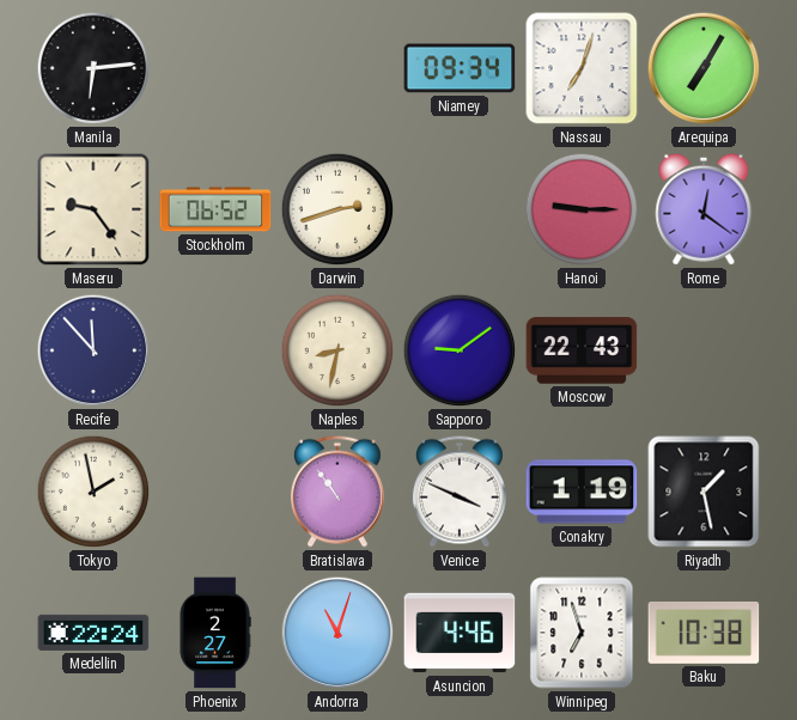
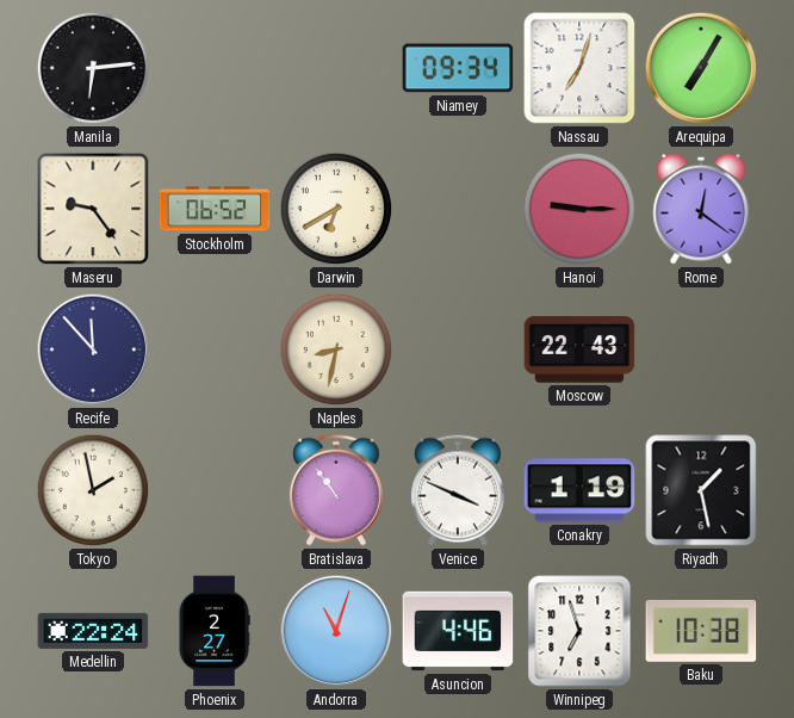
Darwin: 2:42 -> 6:40 (336, 209)
Sapporo: 9:09 -> none (460, 350)
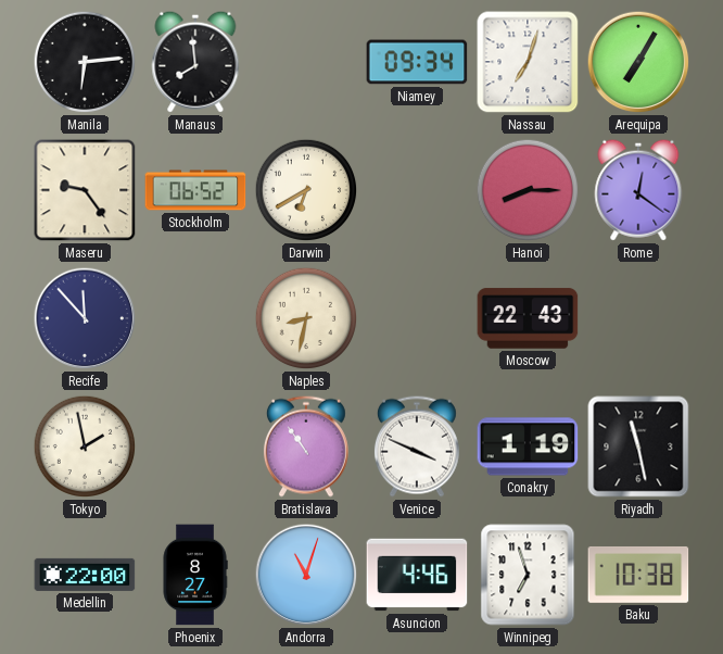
Manaus: none -> 7:59 (195, 62)
Hanoi: 9:15 -> 8:15 (528, 190)
Riyadh: 1:28 -> 11:28 (638, 447)
Medellin: 22:24 -> 22:00 (85, 575)
Phoenix: 2:27 -> 8:27 (195, 575)
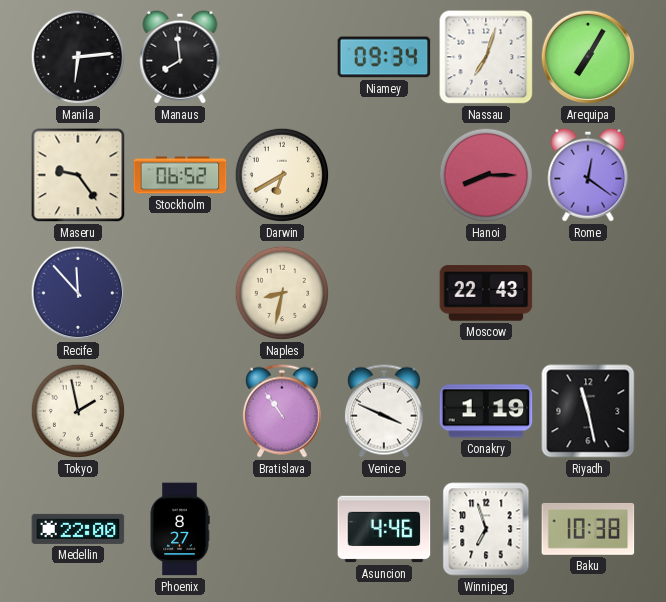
Andorra: 11:03 -> none (306, 575)
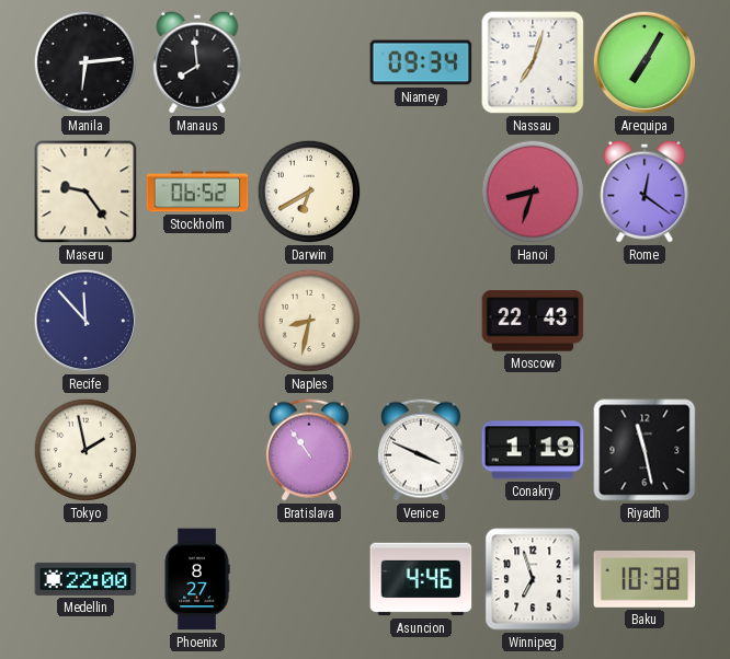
Hanoi: 8:15 -> 8:33 (533, 192)
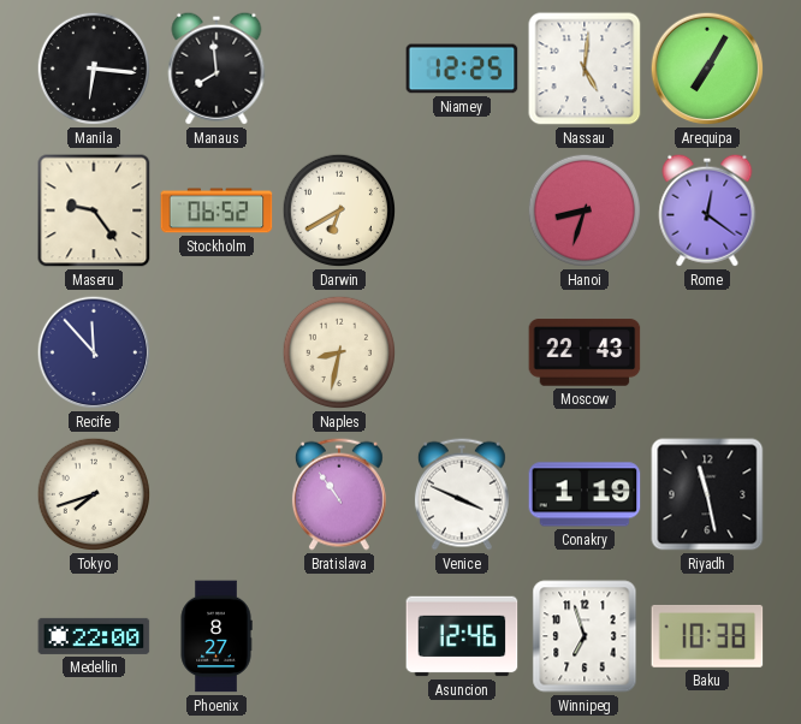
Manila: 6:14 -> 6:16 (94, 69)
Niamey: 09:34 -> 12:25 (462, 69)
Nassau: 7:03 -> 5:01 (585, 69)
Tokyo: 1:58 -> 7:42 (94, 494)
Asuncion: 4:46 -> 12:46 (462, 636)
